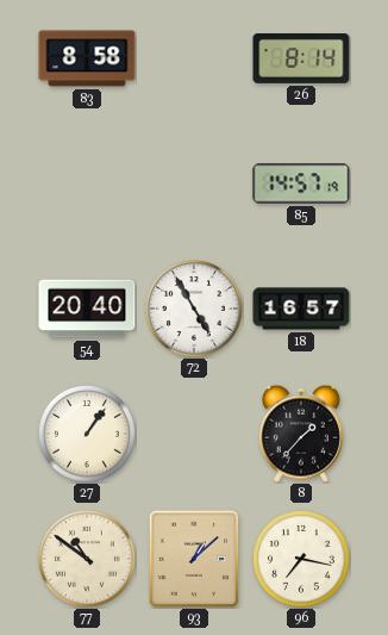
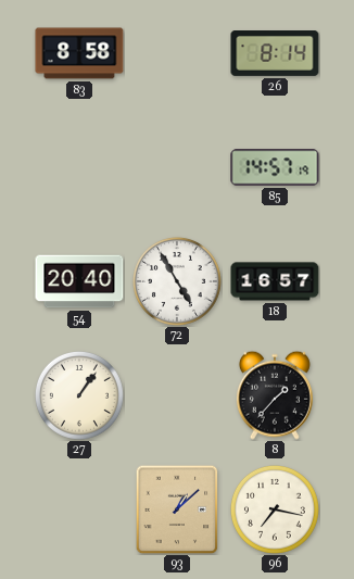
77: 10:51 -> none (87, 559)
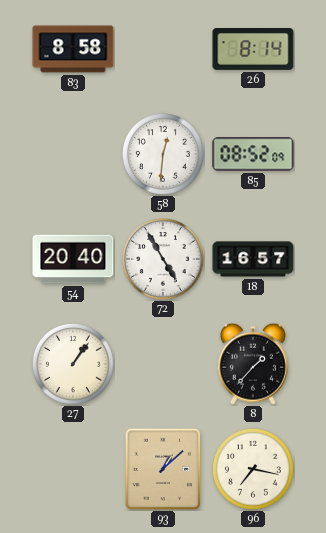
58: none -> 12:31 (163, 154)
85: 14:57 -> 08:52 (253, 154)
